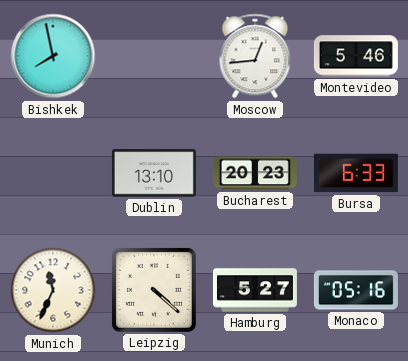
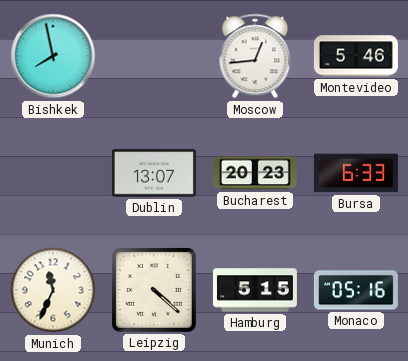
Dublin: 13:10 -> 13:07 (154, 173)
Hamburg: 5:27 -> 5:15 (255, 290)
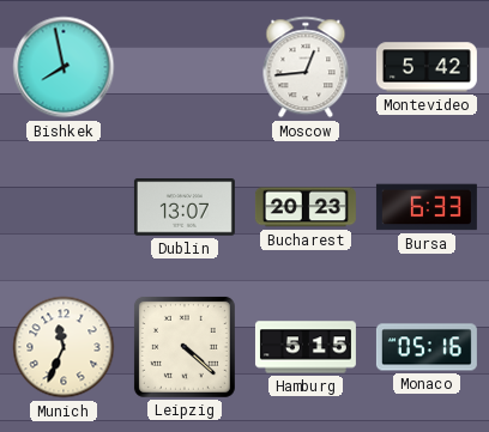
Montevideo: 5:46 -> 5:42 (427, 67)
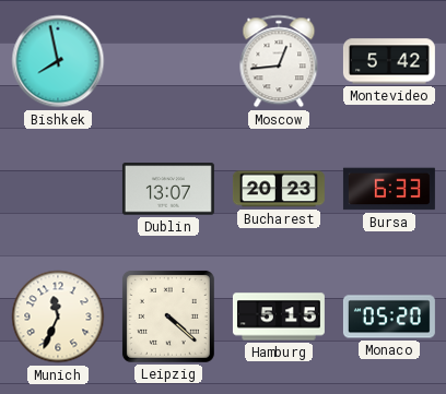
Monaco: 05:16 -> 05:20 (389, 317)
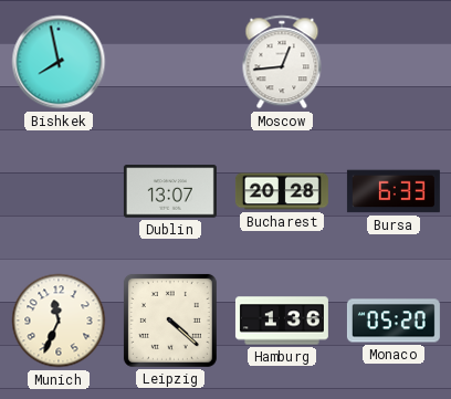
Montevideo: 5:42 -> none (389, 61)
Bucharest: 20:23 -> 20:28 (282, 191)
Hamburg: 5:15 -> 1:36 (282, 321)
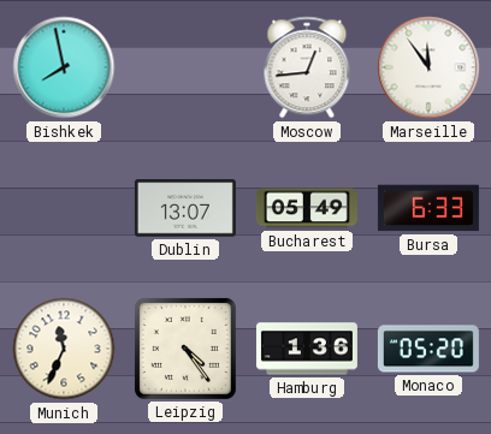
Marseille: none -> 11:54 (428, 67)
Bucharest: 20:28 -> 05:49 (307, 208)
Leipzig: 4:22 -> 4:24 (185, 349)
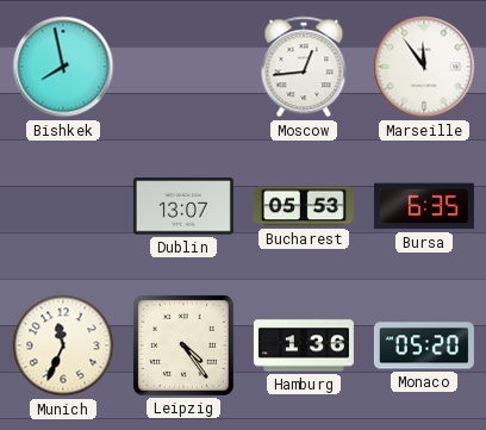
Bucharest: 05:49 -> 05:53 (304, 206)
Bursa: 6:33 -> 6:35 (424, 206)
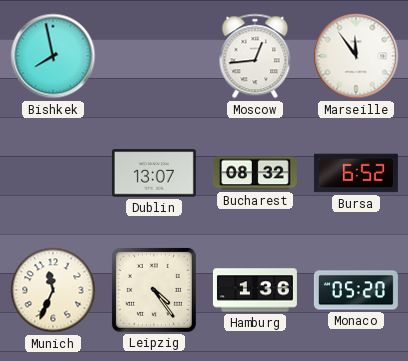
Bucharest: 05:53 -> 08:32 (255, 173)
Bursa: 6:35 -> 6:52 (356, 173)
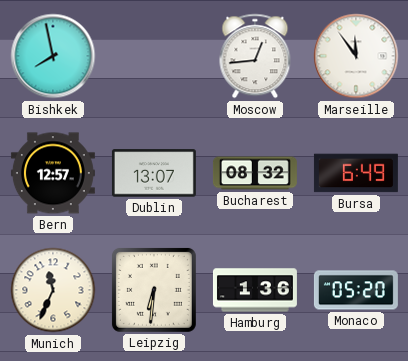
Bern: none -> 12:57 (53, 173)
Bursa: 6:52 -> 6:49 (356, 173)
Leipzig: 4:24 -> 6:31 (154, 290)
